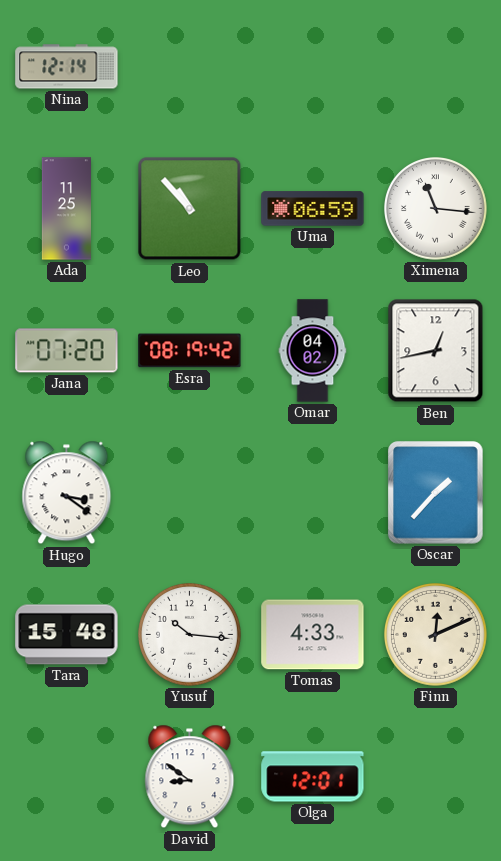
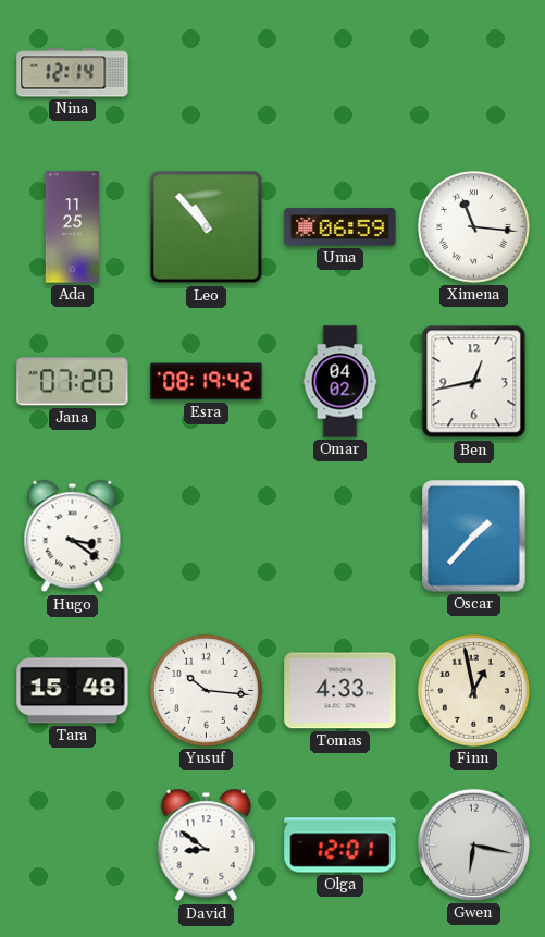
Finn: 12:11 -> 12:58 (474, 691)
Gwen: none -> 6:17 (473, 844)
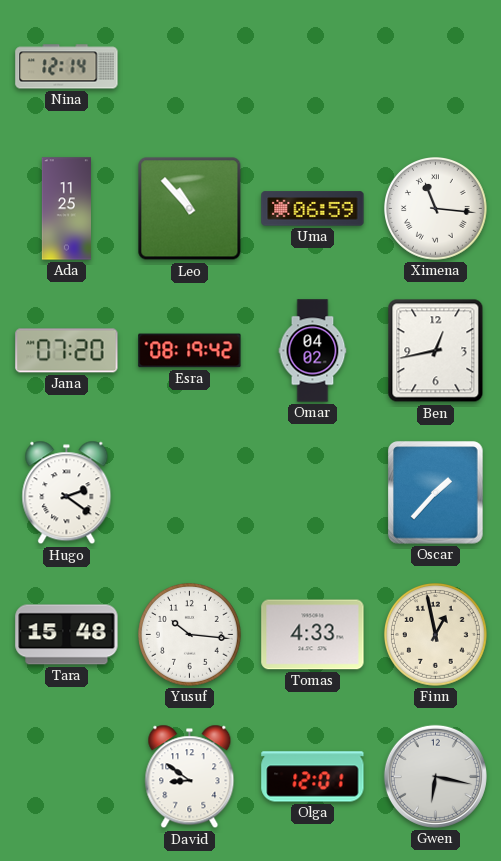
Hugo: 3:21 -> 2:21 (67, 493)
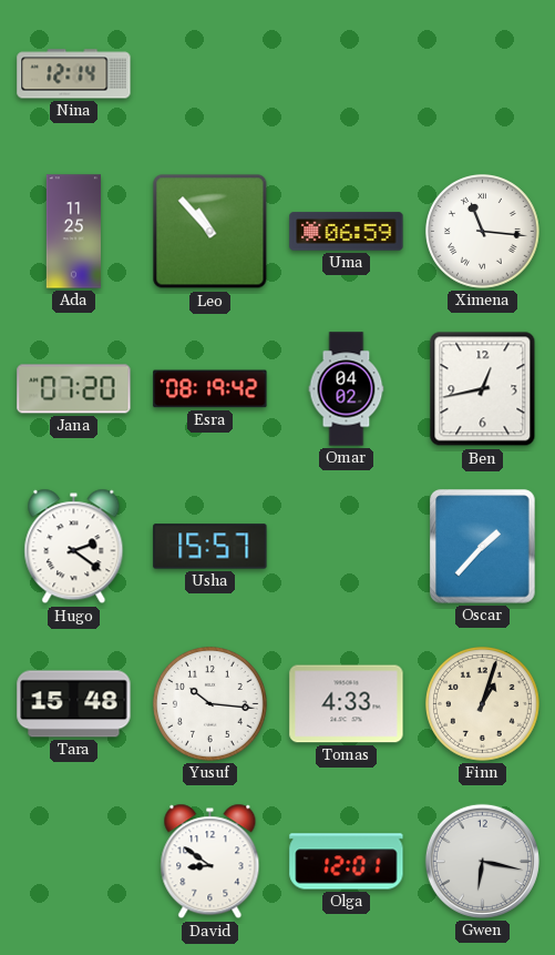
Usha: none -> 15:57 (210, 547)
Finn: 12:58 -> 1:03 (483, 704)
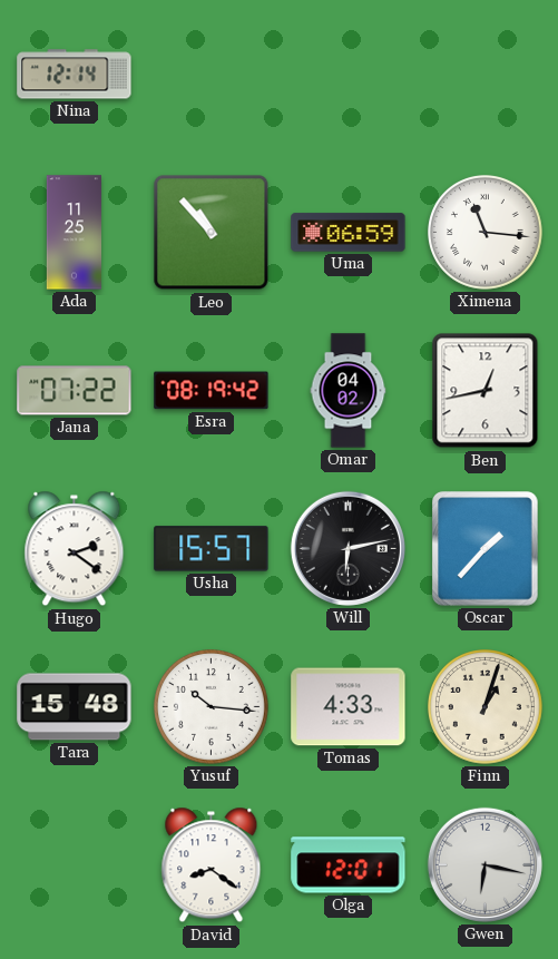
Jana: 07:20 -> 07:22 (75, 391)
Will: none -> 6:13 (347, 548)
David: 8:51 -> 8:21 (212, 865)
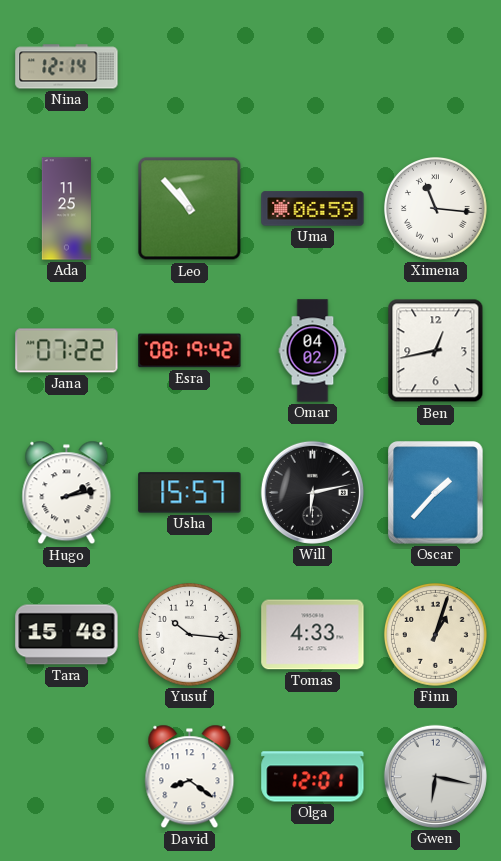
Hugo: 2:21 -> 2:13 (67, 493)
